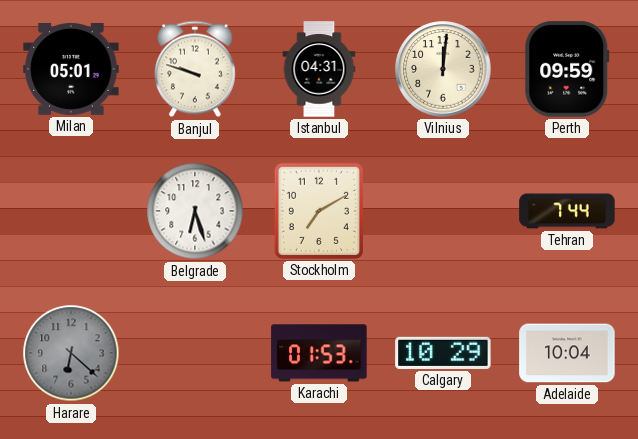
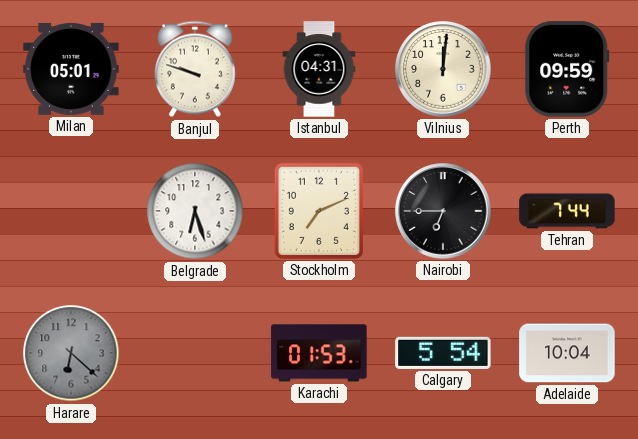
Stockholm: 7:10 -> 7:11 (319, 211)
Nairobi: none -> 6:45 (443, 211)
Calgary: 10:29 -> 5:54 (443, 353)
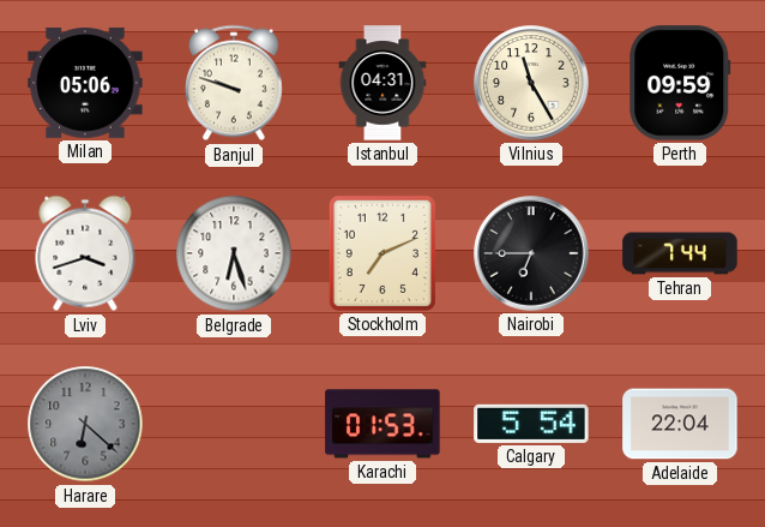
Milan: 05:01 -> 05:06 (85, 83)
Vilnius: 12:01 -> 11:25 (531, 83)
Lviv: none -> 3:42 (85, 253)
Adelaide: 10:04 -> 22:04 (680, 424)
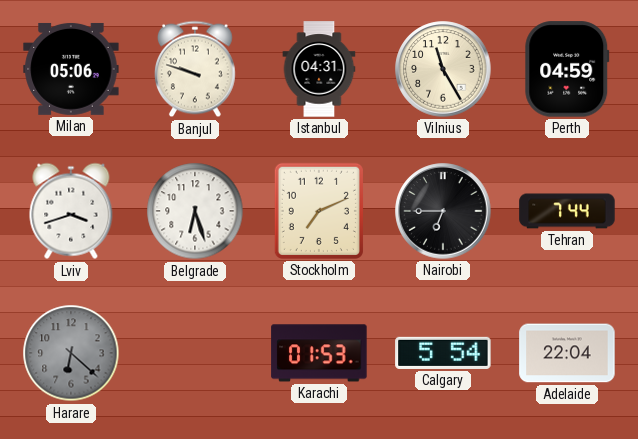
Perth: 09:59 -> 04:59 (567, 69)
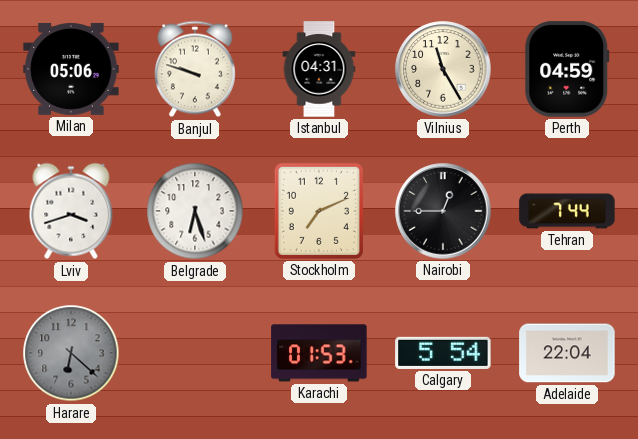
Nairobi: 6:45 -> 12:45 (443, 211)
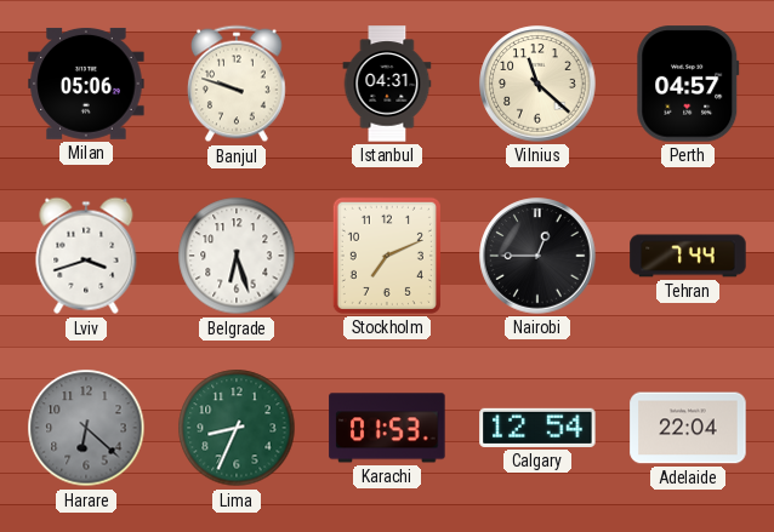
Vilnius: 11:25 -> 11:22 (537, 84)
Perth: 04:59 -> 04:57 (688, 84)
Lima: none -> 8:34 (237, 428)
Calgary: 5:54 -> 12:54 (537, 428)
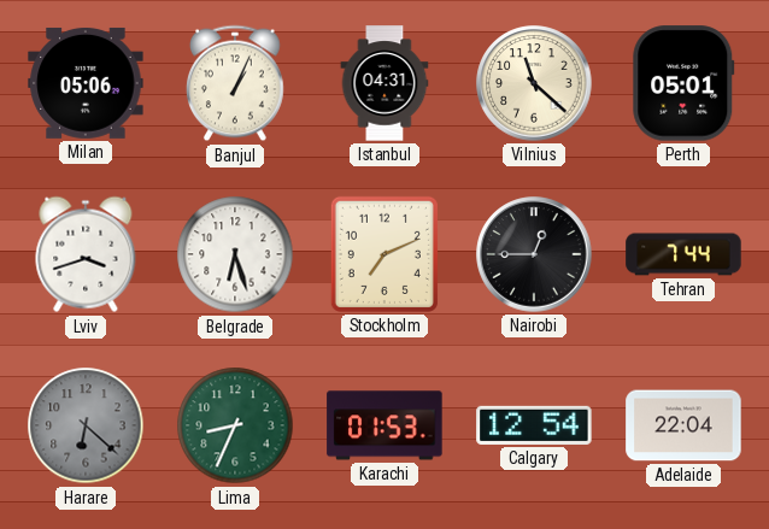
Banjul: 9:48 -> 1:04 (236, 83)
Perth: 04:57 -> 05:01 (683, 83)
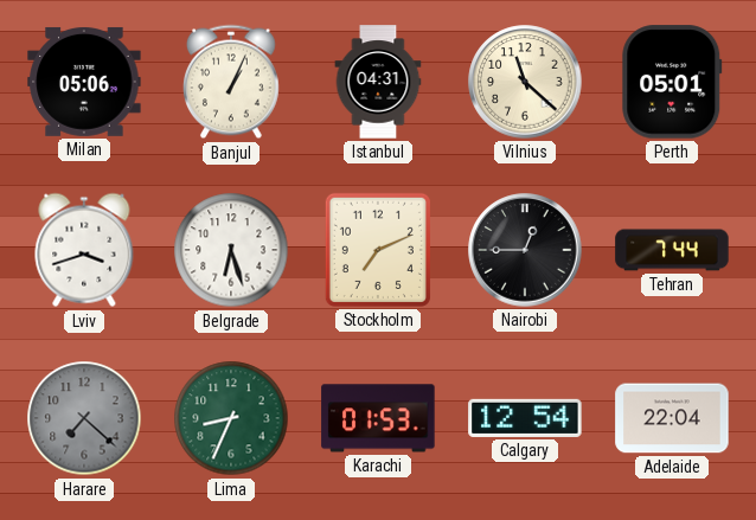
Harare: 6:22 -> 7:22 (84, 418)
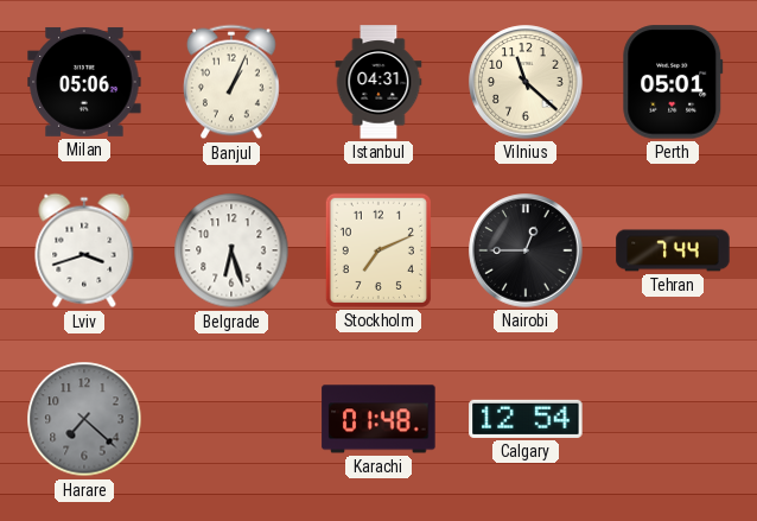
Lima: 8:34 -> none (231, 418)
Karachi: 01:53 -> 01:48 (378, 419)
Adelaide: 22:04 -> none (672, 418)
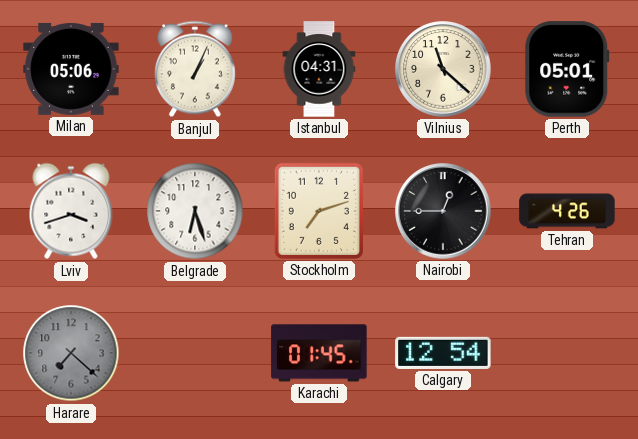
Stockholm: 7:11 -> 7:12 (319, 211)
Tehran: 7:44 -> 4:26 (567, 211)
Karachi: 01:48 -> 01:45 (319, 353)
